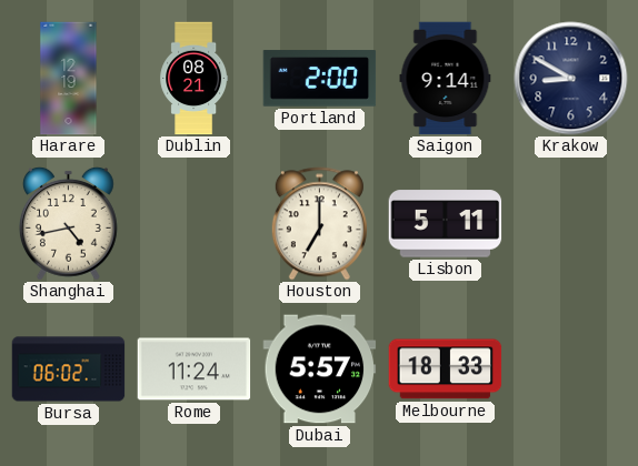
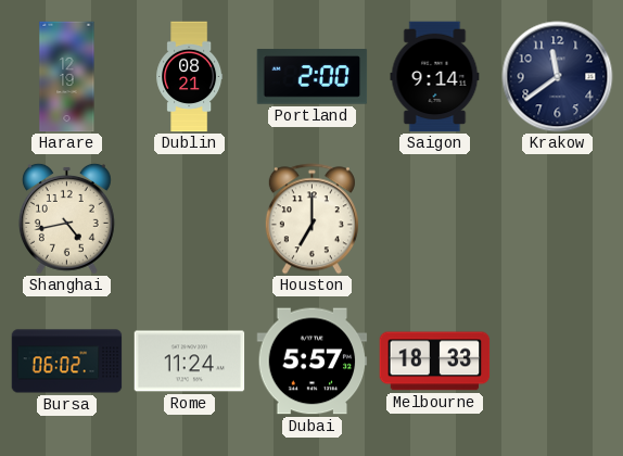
Krakow: 8:50 -> 11:39 (558, 77)
Lisbon: 5:11 -> none (446, 224)
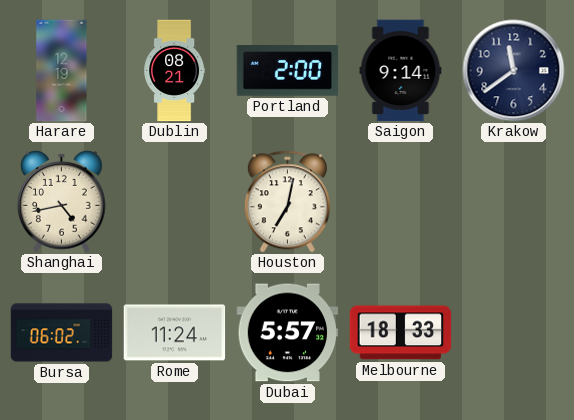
Houston: 7:00 -> 7:02 (287, 202)
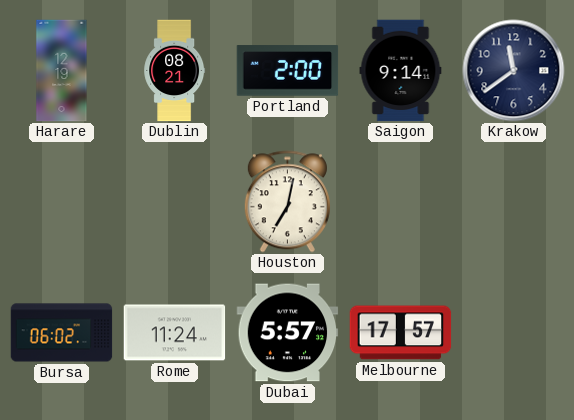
Shanghai: 4:43 -> none (61, 201)
Melbourne: 18:33 -> 17:57 (401, 333)
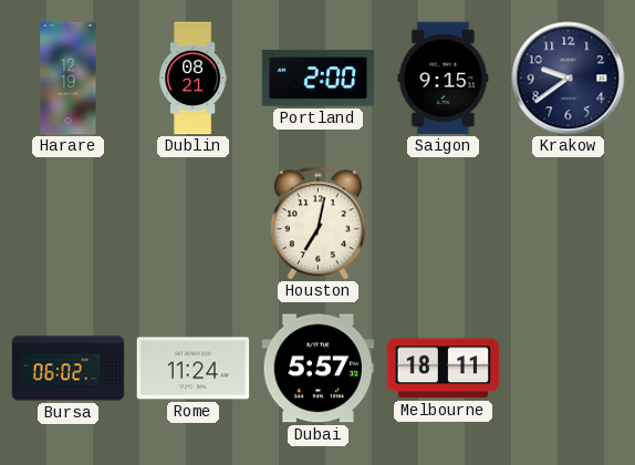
Saigon: 9:14 -> 9:15 (444, 79)
Krakow: 11:39 -> 9:39 (569, 79)
Melbourne: 17:57 -> 18:11 (444, 369)
